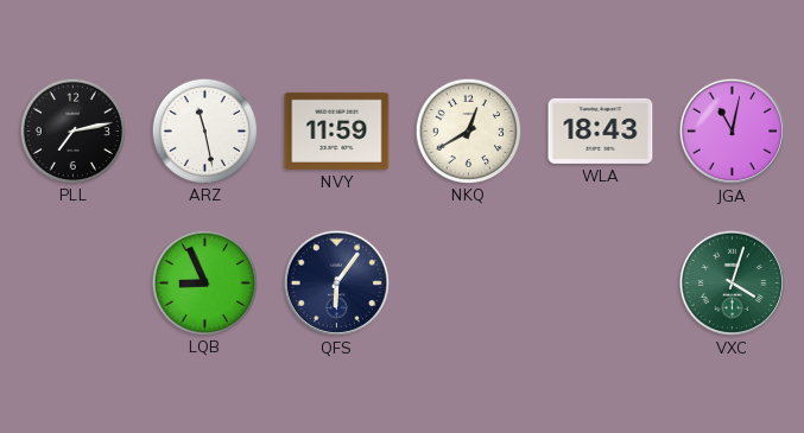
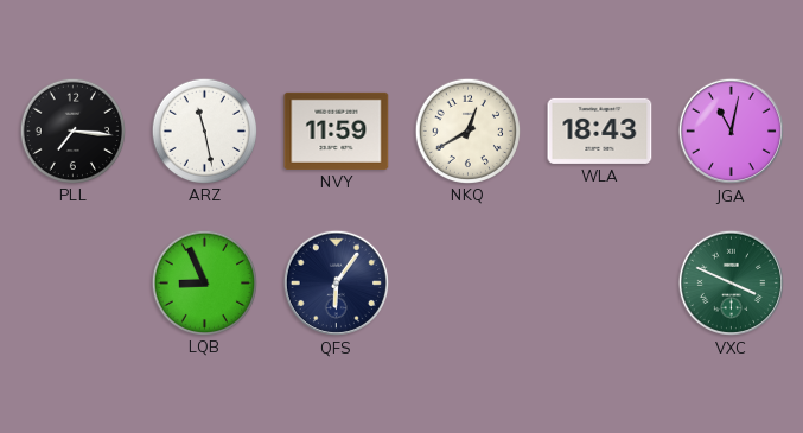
PLL: 7:13 -> 7:16 (72, 130)
VXC: 4:03 -> 3:49 (731, 282)
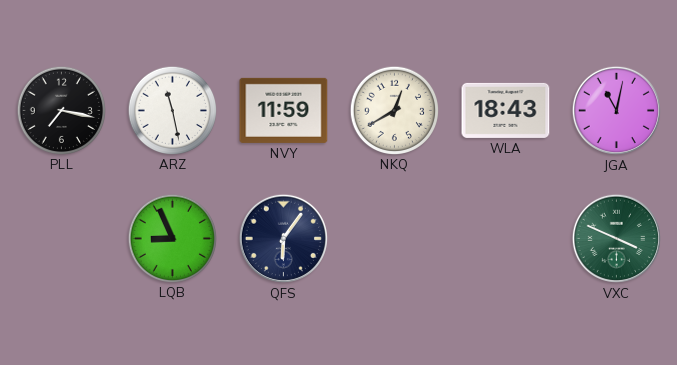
PLL: 7:16 -> 7:17 (61, 110)
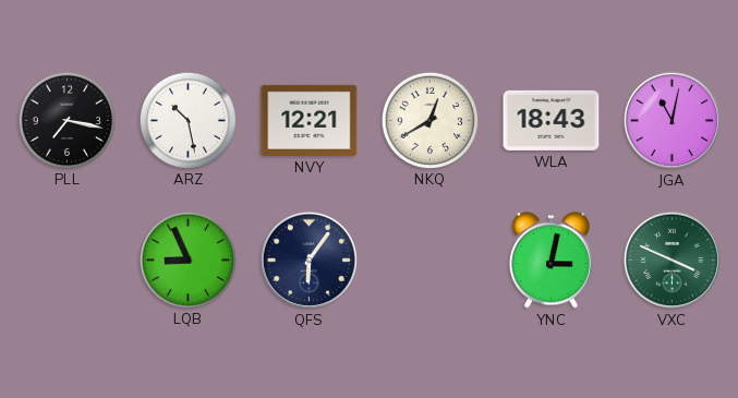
ARZ: 11:28 -> 10:28 (187, 120)
NVY: 11:59 -> 12:21 (310, 120)
YNC: none -> 3:02 (551, 261)
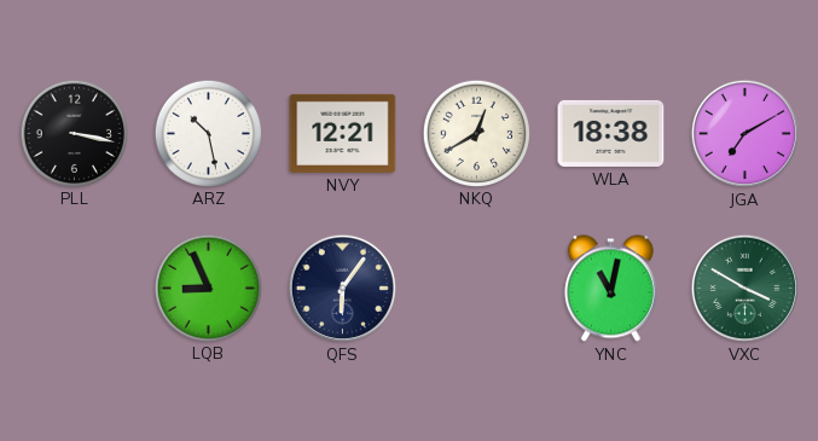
PLL: 7:17 -> 3:17 (74, 133)
WLA: 18:43 -> 18:38 (611, 133)
JGA: 11:02 -> 7:10 (744, 133)
YNC: 3:02 -> 11:02 (610, 289)
VXC: 3:49 -> 3:50 (744, 288)
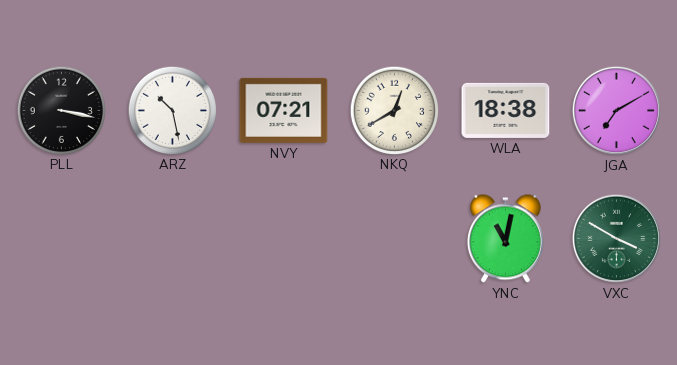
NVY: 12:21 -> 07:21 (284, 110)
LQB: 8:56 -> none (208, 288)
QFS: 6:06 -> none (342, 288)
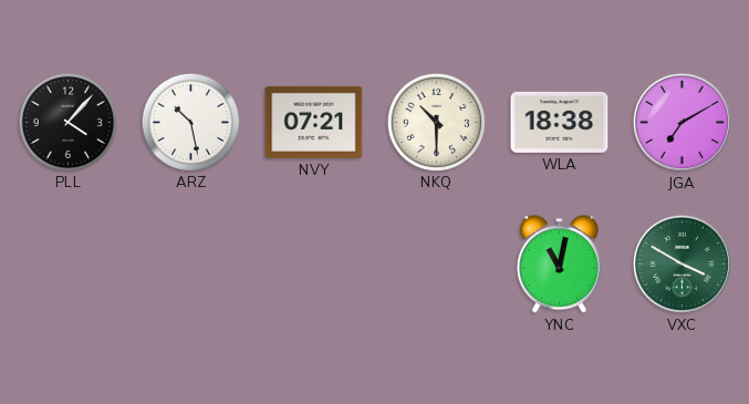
PLL: 3:17 -> 4:07 (67, 122)
NKQ: 12:40 -> 10:30 (436, 122)
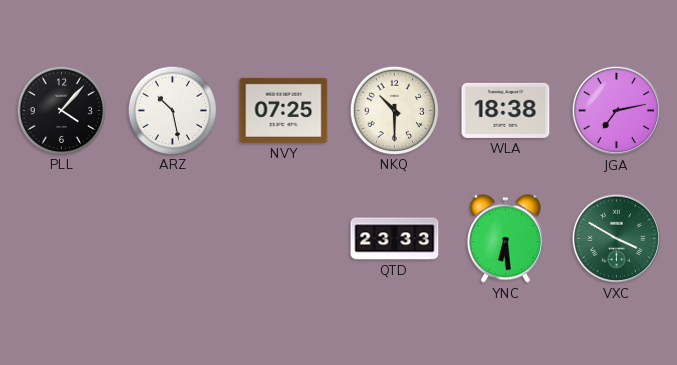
NVY: 07:21 -> 07:25 (284, 110)
JGA: 7:10 -> 7:13 (616, 110)
QTD: none -> 23:33 (395, 239)
YNC: 11:02 -> 6:29 (505, 239)
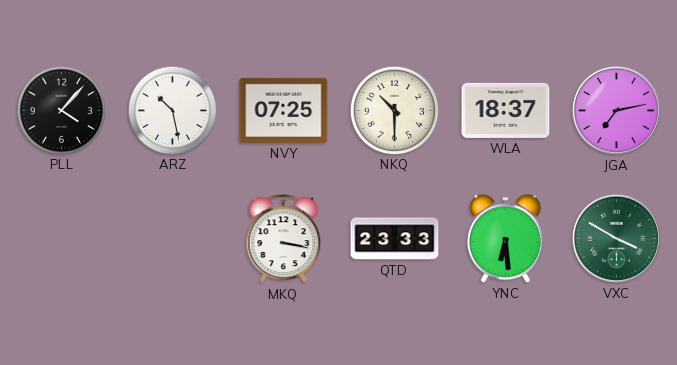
WLA: 18:38 -> 18:37 (506, 110)
MKQ: none -> 3:17 (284, 239)
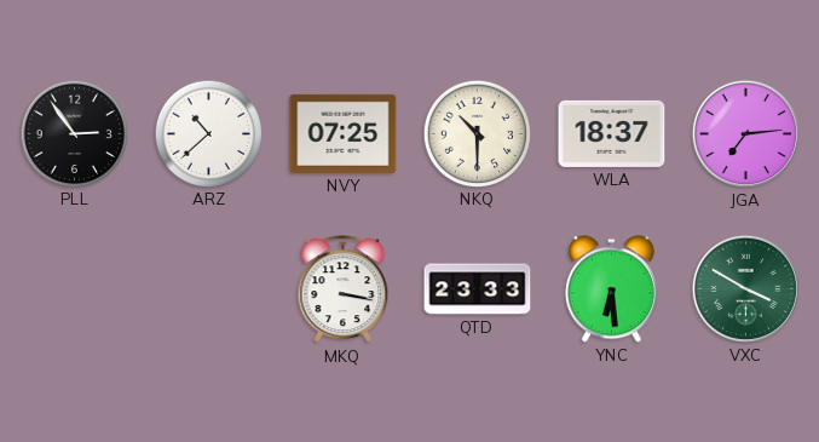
PLL: 4:07 -> 2:54 (74, 133)
ARZ: 10:28 -> 10:38 (208, 133)
JGA: 7:13 -> 7:14 (745, 133)
